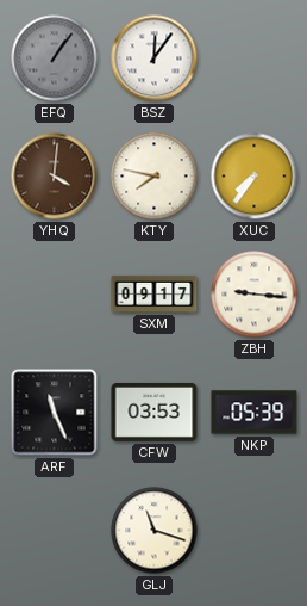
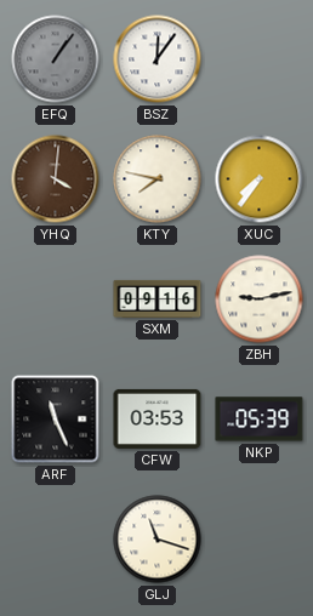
SXM: 09:17 -> 09:16 (158, 298)
ZBH: 9:16 -> 9:13 (260, 300)
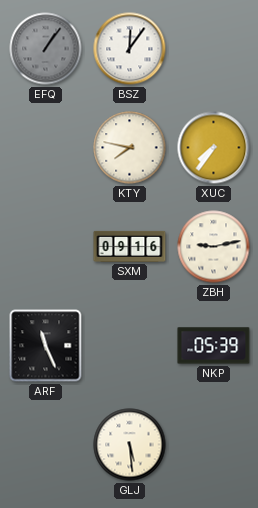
YHQ: 4:01 -> none (56, 179)
CFW: 03:53 -> none (158, 418)
GLJ: 11:18 -> 5:29 (130, 445)
